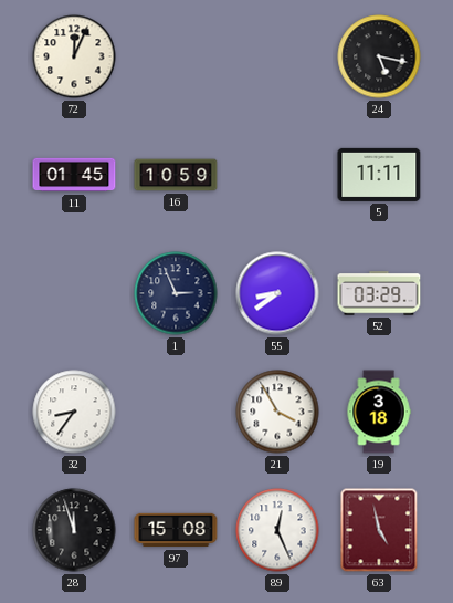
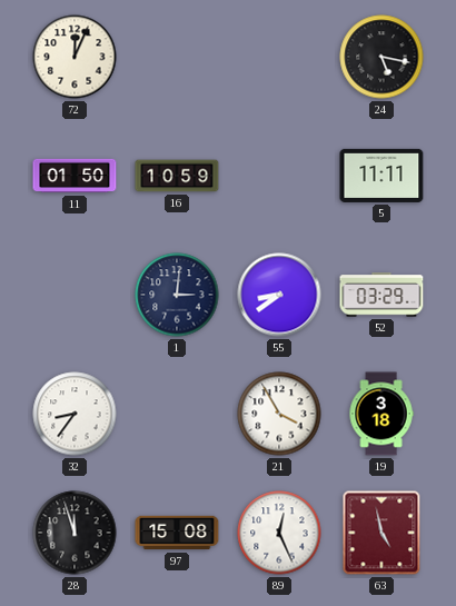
11: 01:45 -> 01:50 (75, 176)
1: 2:56 -> 3:01 (177, 295)
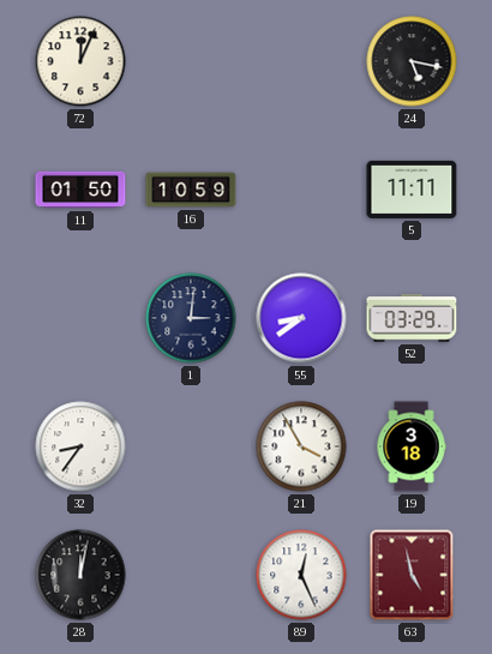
28: 11:57 -> 12:02 (80, 575)
97: 15:08 -> none (177, 533)
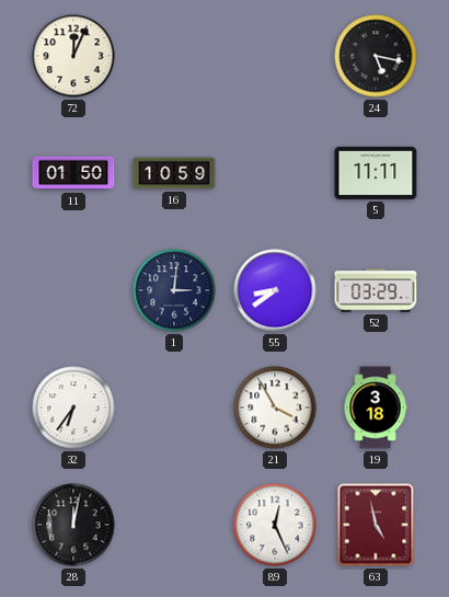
32: 8:36 -> 6:36 (73, 407)
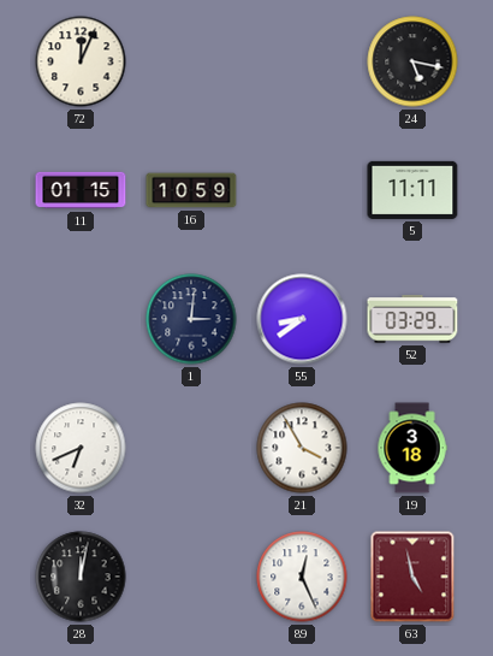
11: 01:50 -> 01:15 (81, 190)
32: 6:36 -> 6:41 (81, 448)
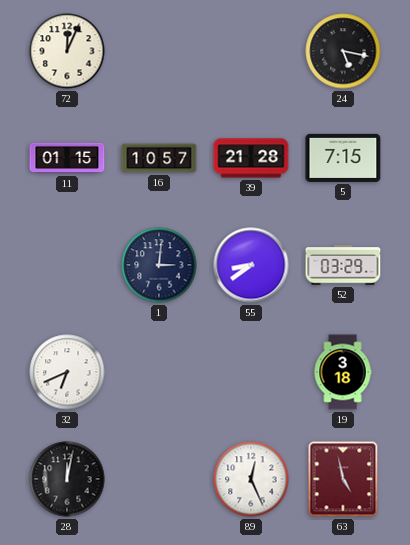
16: 10:59 -> 10:57 (159, 158)
39: none -> 21:28 (251, 158)
5: 11:11 -> 7:15 (343, 158)
21: 3:55 -> none (302, 448)
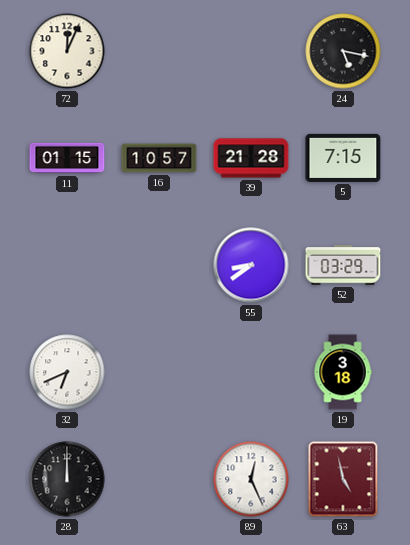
1: 3:01 -> none (159, 265)
28: 12:02 -> 12:00 (67, 479)
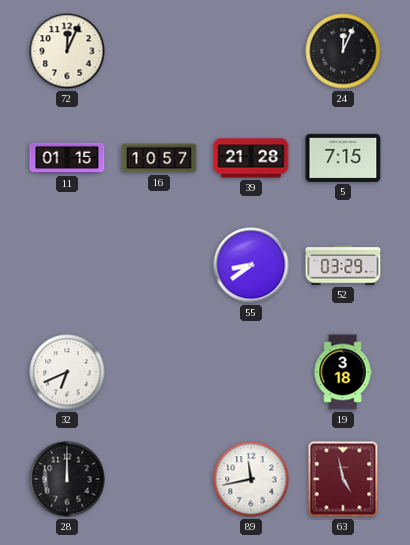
24: 5:17 -> 12:04 (343, 51)
89: 12:26 -> 11:43 (251, 479)
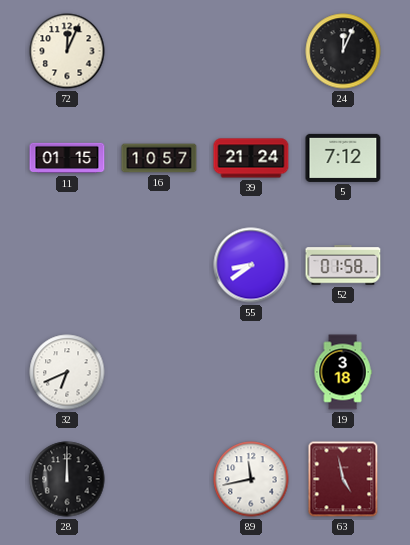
39: 21:28 -> 21:24 (251, 158)
5: 7:15 -> 7:12 (343, 158)
52: 03:29 -> 01:58 (343, 265)
